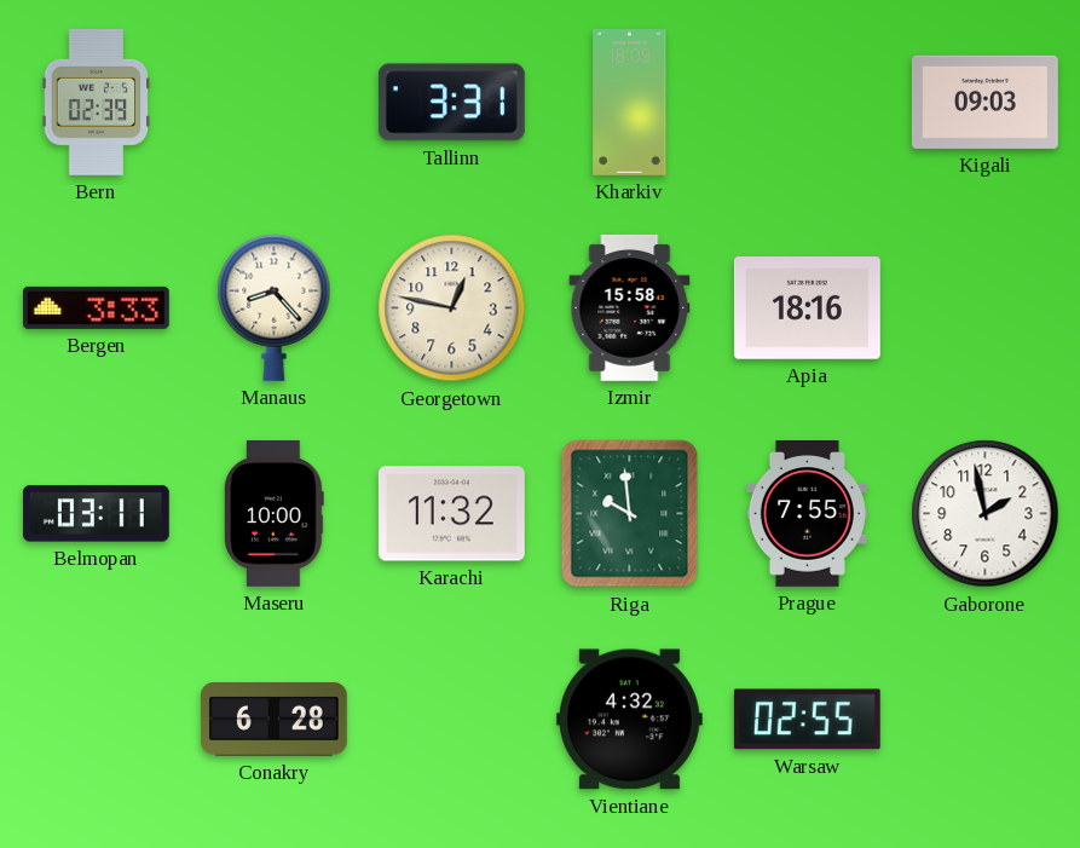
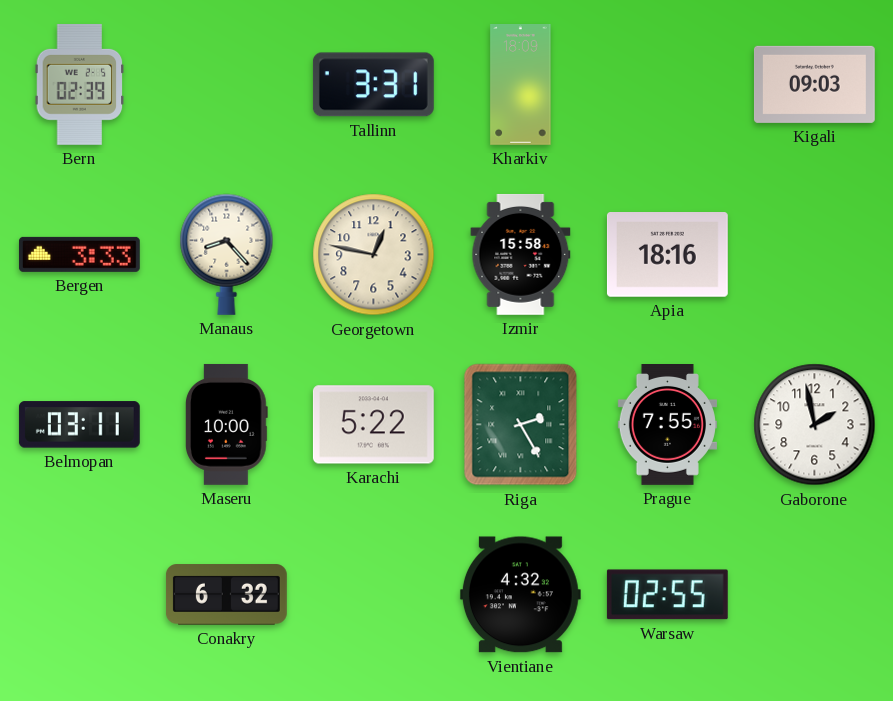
Karachi: 11:32 -> 5:22 (373, 425)
Riga: 9:59 -> 2:25 (521, 425)
Conakry: 6:28 -> 6:32 (226, 595)
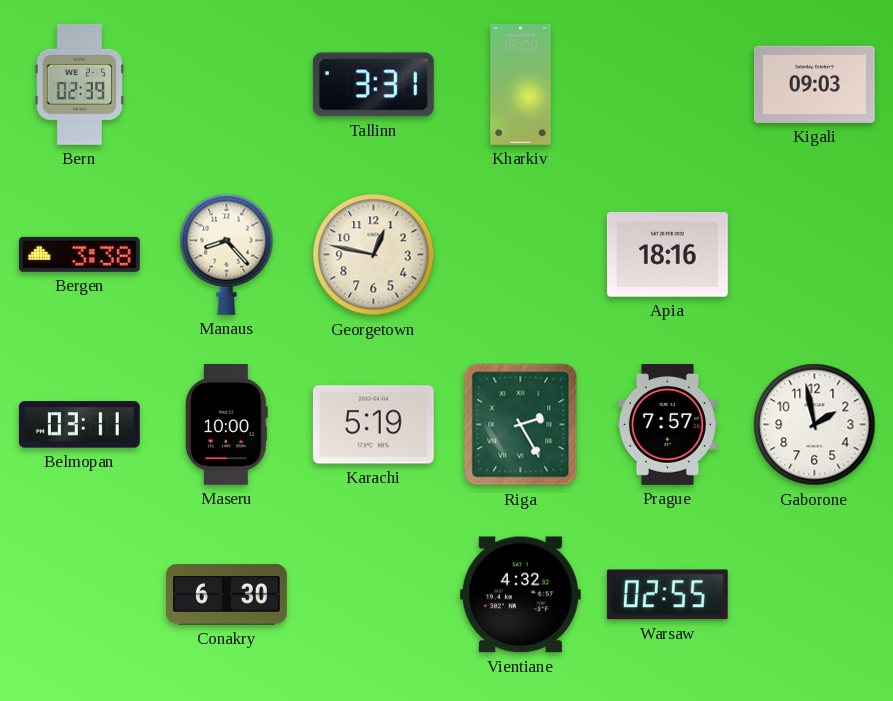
Bergen: 3:33 -> 3:38 (79, 254)
Izmir: 15:58 -> none (521, 254)
Karachi: 5:22 -> 5:19 (373, 425)
Prague: 7:55 -> 7:57 (667, 425)
Conakry: 6:32 -> 6:30 (226, 595)
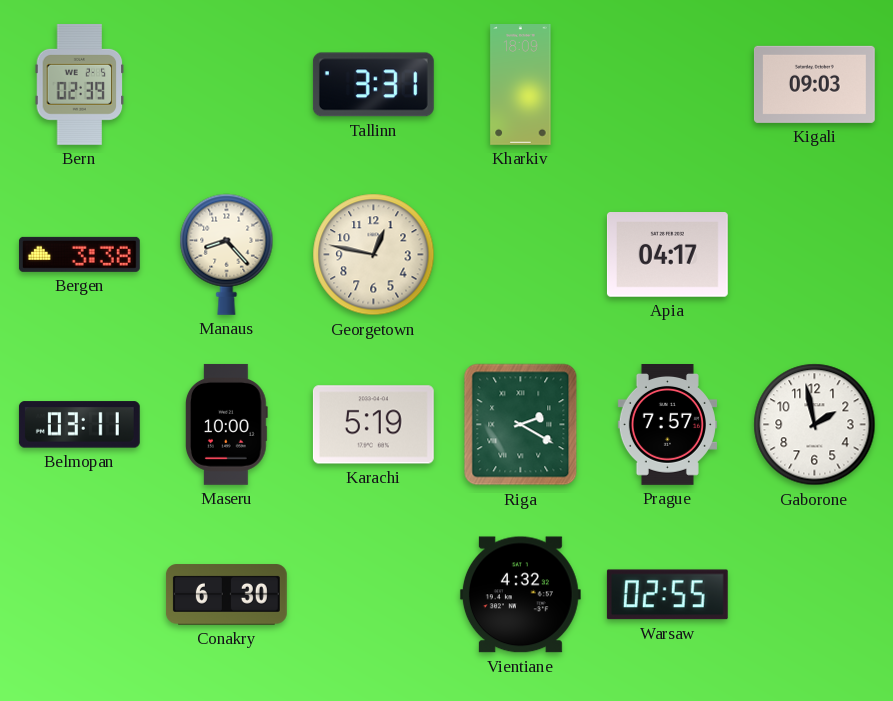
Apia: 18:16 -> 04:17 (667, 255)
Riga: 2:25 -> 2:20 (521, 425)
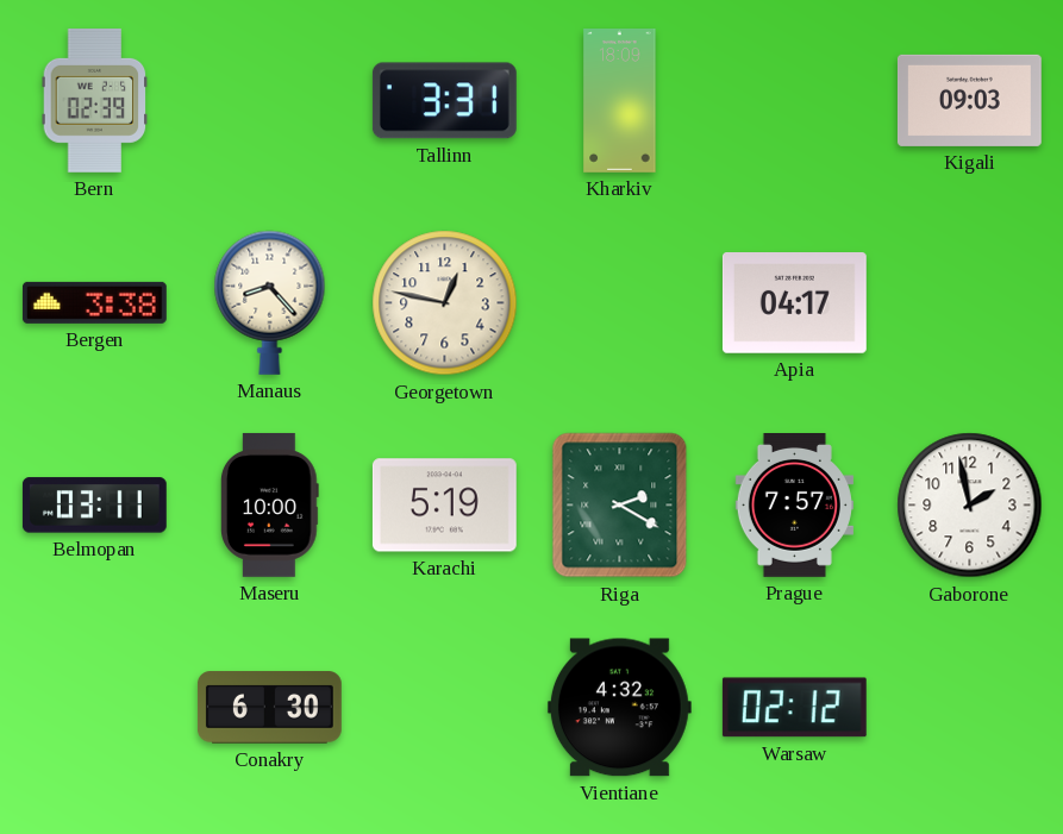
Warsaw: 02:55 -> 02:12 (794, 708)
